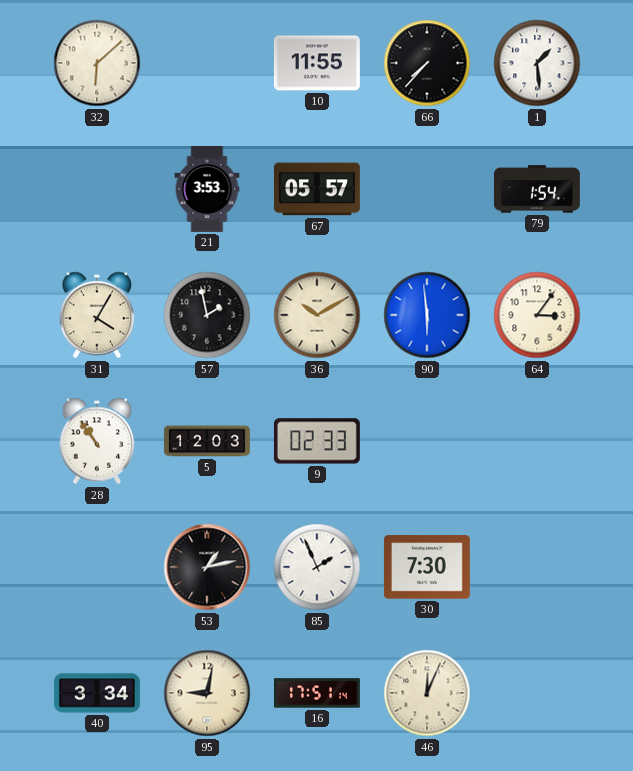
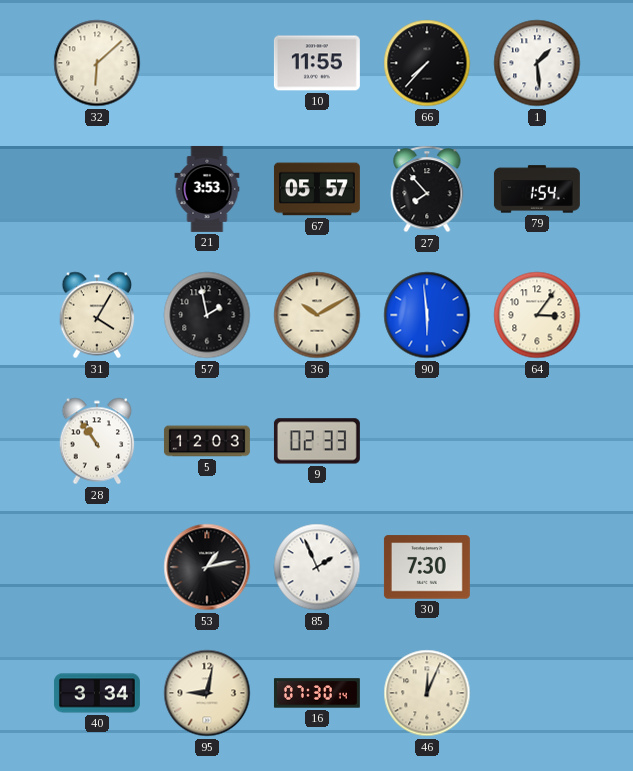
27: none -> 7:53 (427, 189)
16: 17:51 -> 07:30 (317, 693)
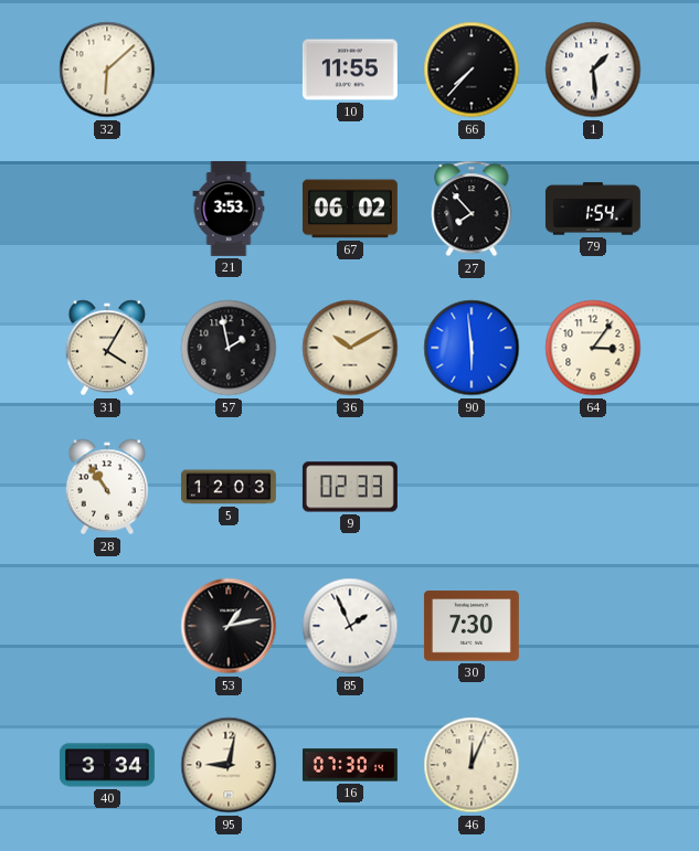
67: 05:57 -> 06:02 (350, 209)
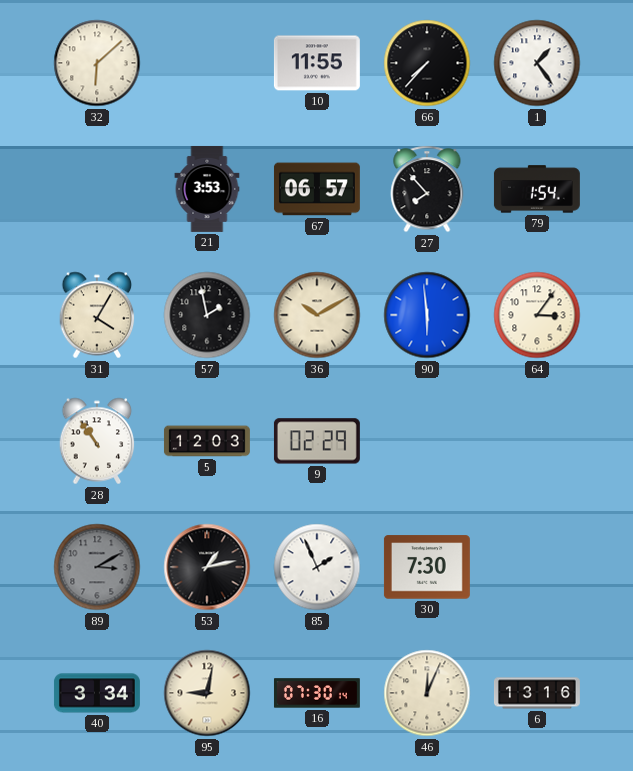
1: 1:29 -> 1:24 (537, 63)
67: 06:02 -> 06:57 (317, 189)
9: 02:33 -> 02:29 (317, 441)
89: none -> 3:10 (97, 567)
6: none -> 13:16 (537, 693)
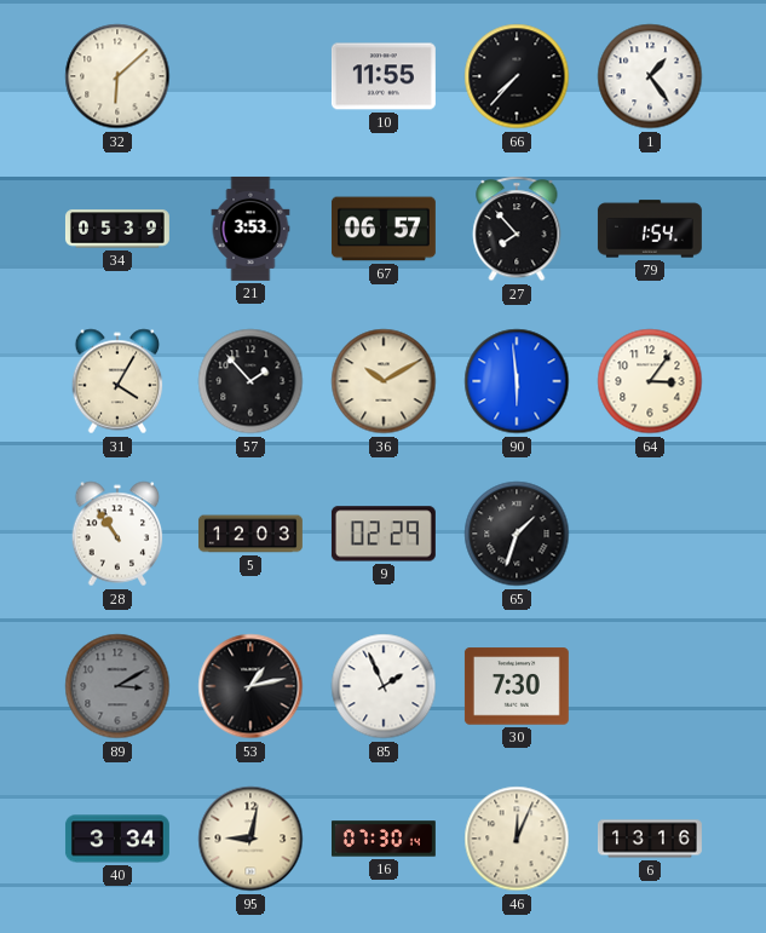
34: none -> 05:39 (117, 229)
57: 1:58 -> 1:53 (250, 381)
65: none -> 1:33 (517, 534)
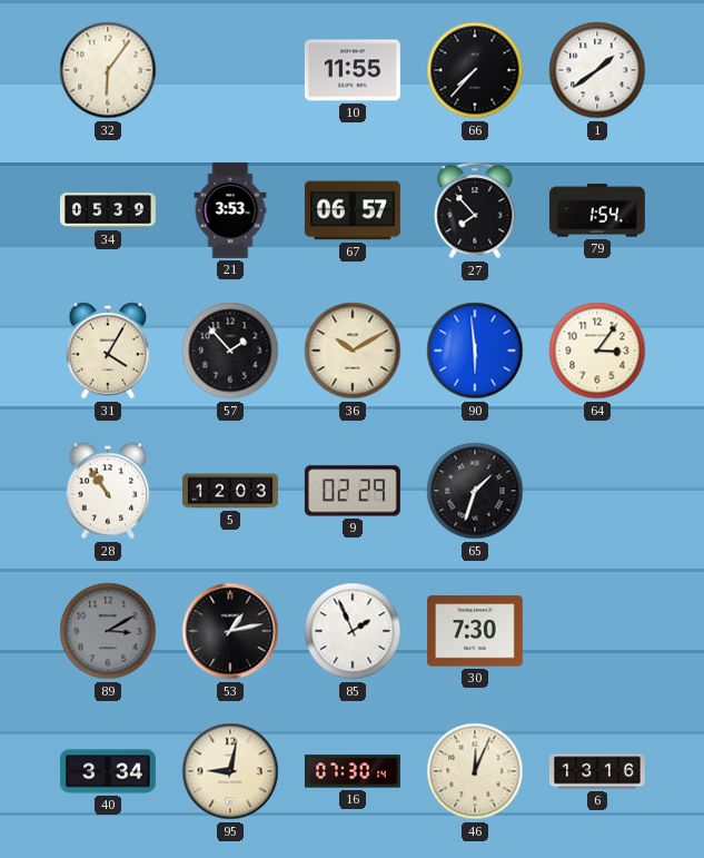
32: 6:08 -> 6:06 (108, 70)
1: 1:24 -> 1:39 (597, 70)
